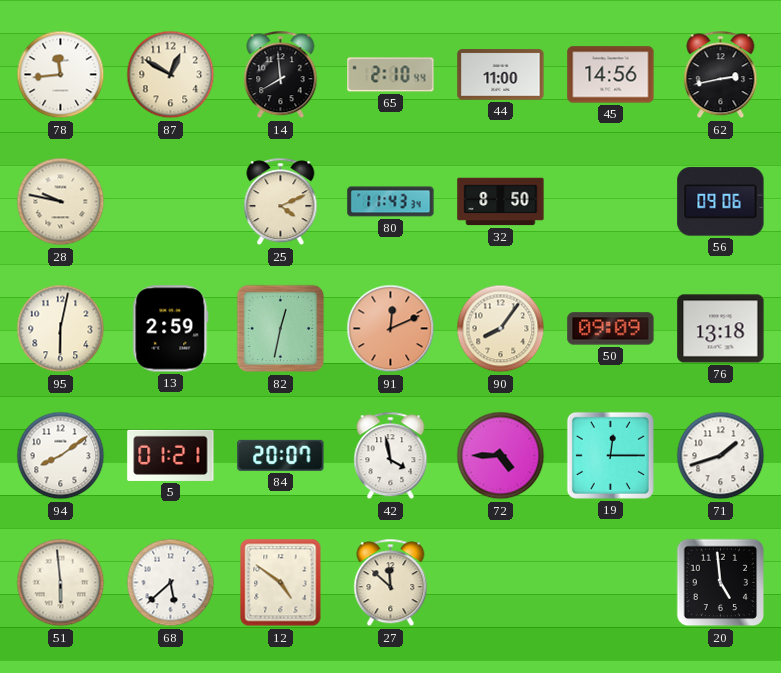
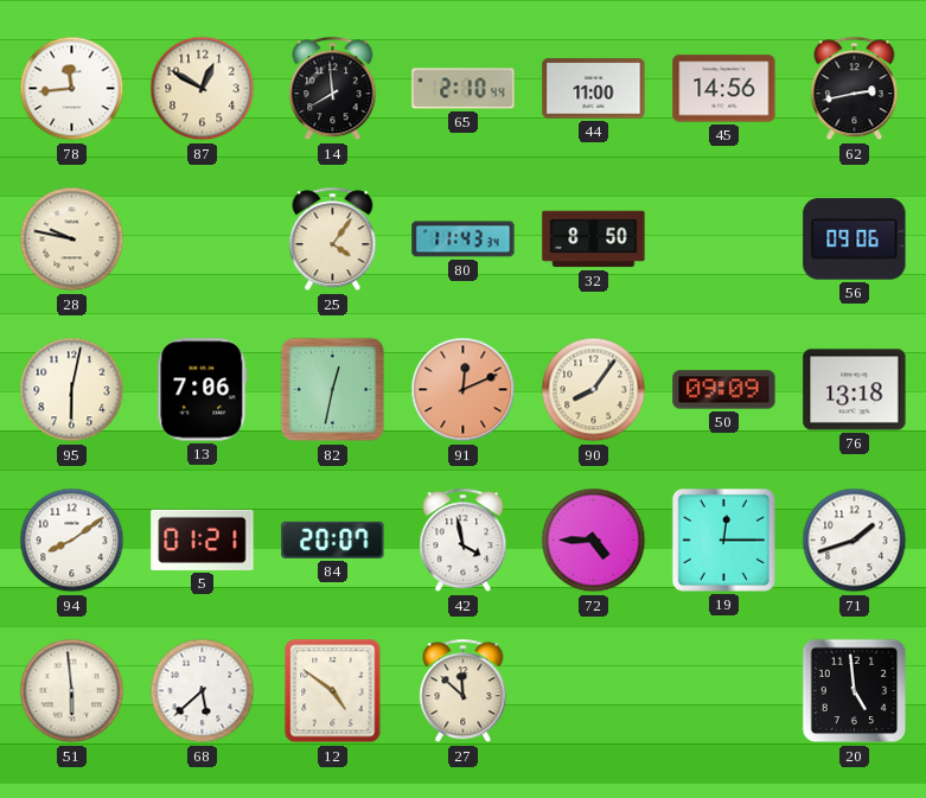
25: 4:11 -> 4:06 (333, 240)
13: 2:59 -> 7:06 (203, 390)
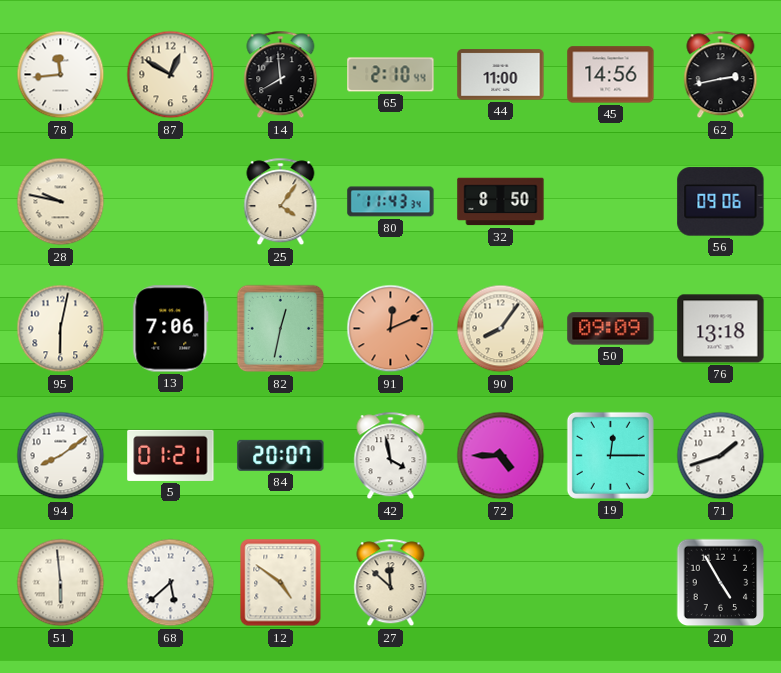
20: 4:59 -> 4:55 (721, 583)
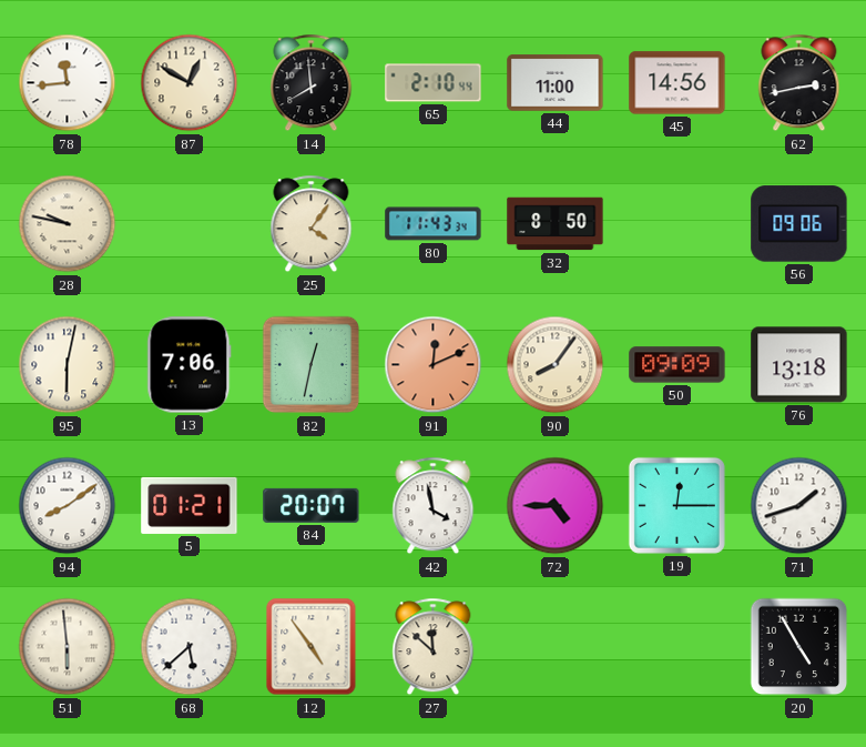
12: 4:51 -> 4:54 (312, 647)
